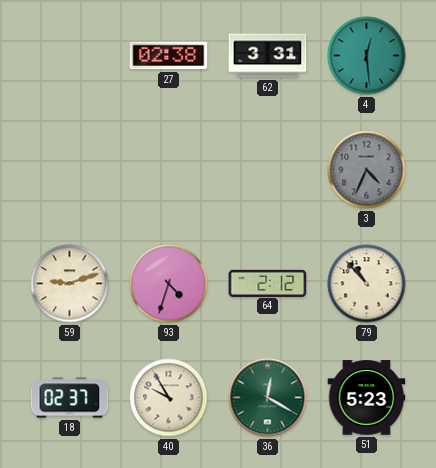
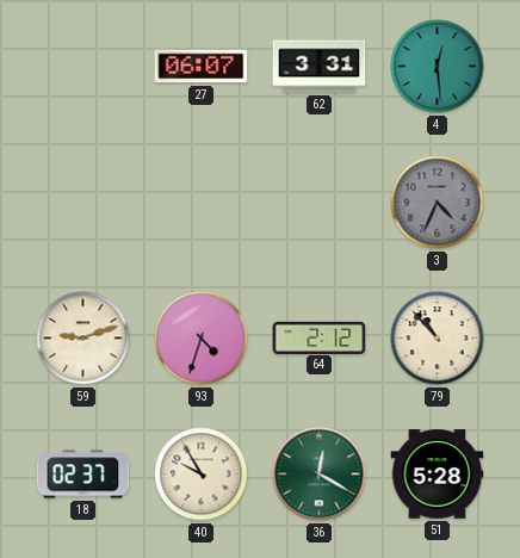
27: 02:38 -> 06:07 (202, 67)
51: 5:23 -> 5:28 (438, 475)
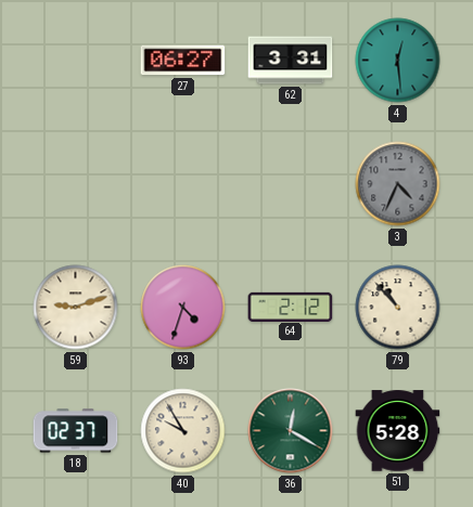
27: 06:07 -> 06:27 (183, 61)
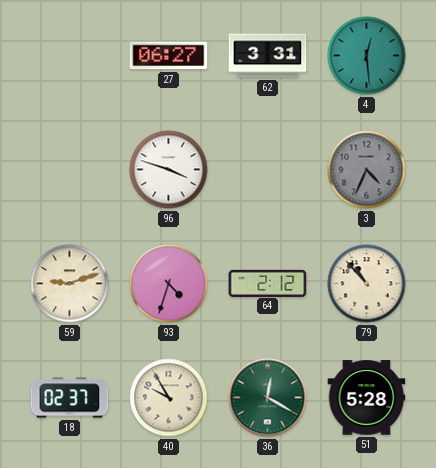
96: none -> 3:48 (169, 170)
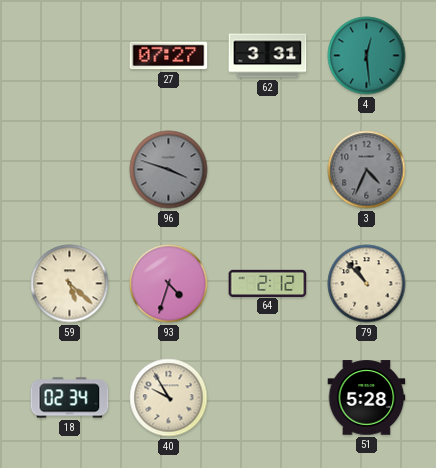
27: 06:27 -> 07:27 (169, 56)
96 dial: white -> grey (169, 170)
59: 9:12 -> 5:22 (70, 284)
18: 02:37 -> 02:34 (70, 398)
36: 12:20 -> none (268, 398)
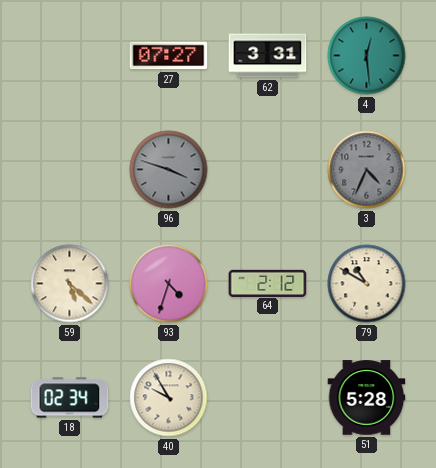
79: 10:53 -> 10:50 (367, 284)
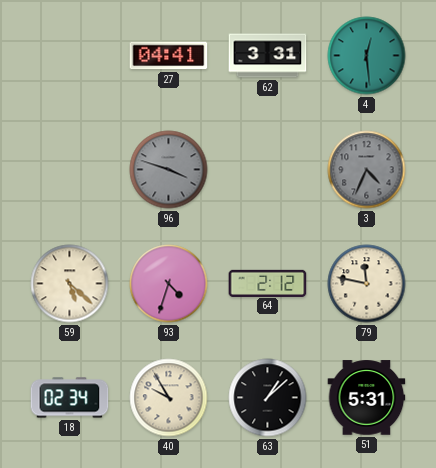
27: 07:27 -> 04:41 (169, 56)
79: 10:50 -> 11:47 (367, 284)
63: none -> 1:08 (268, 398)
51: 5:28 -> 5:31 (367, 398)
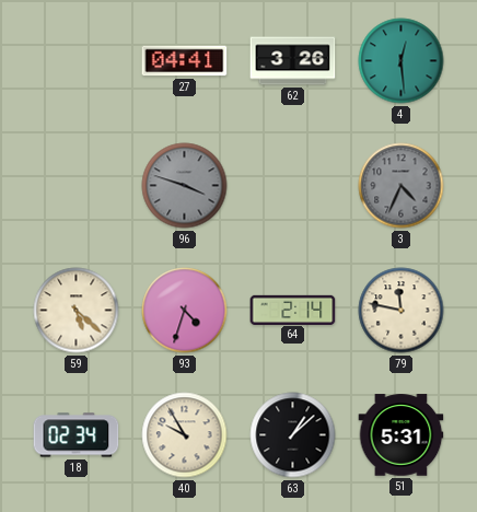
62: 3:31 -> 3:26 (293, 61)
64: 2:12 -> 2:14 (293, 310)
